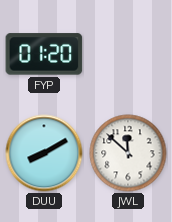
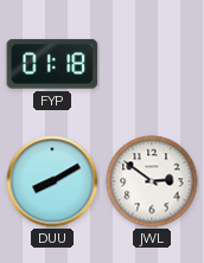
FYP: 01:20 -> 01:18 (52, 64)
JWL: 11:52 -> 2:51 (152, 181)
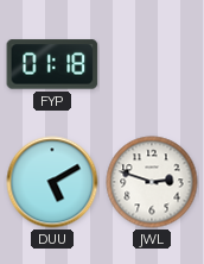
DUU: 8:10 -> 5:10 (52, 182)
JWL: 2:51 -> 2:48 (152, 182)
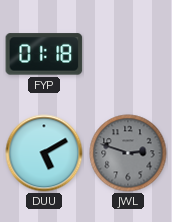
JWL dial: white -> grey (128, 153)
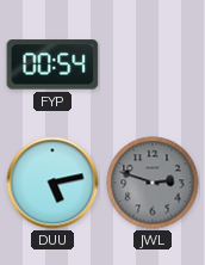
FYP: 01:18 -> 00:54 (52, 64)
DUU: 5:10 -> 5:13 (52, 183)
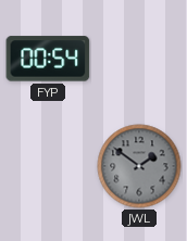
DUU: 5:13 -> none (52, 183)
JWL: 2:48 -> 1:51 (139, 166)
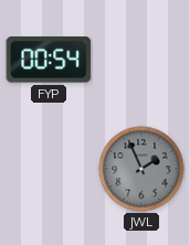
JWL: 1:51 -> 1:56 (141, 169)
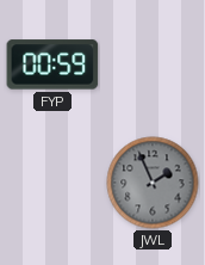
FYP: 00:54 -> 00:59 (52, 64)
